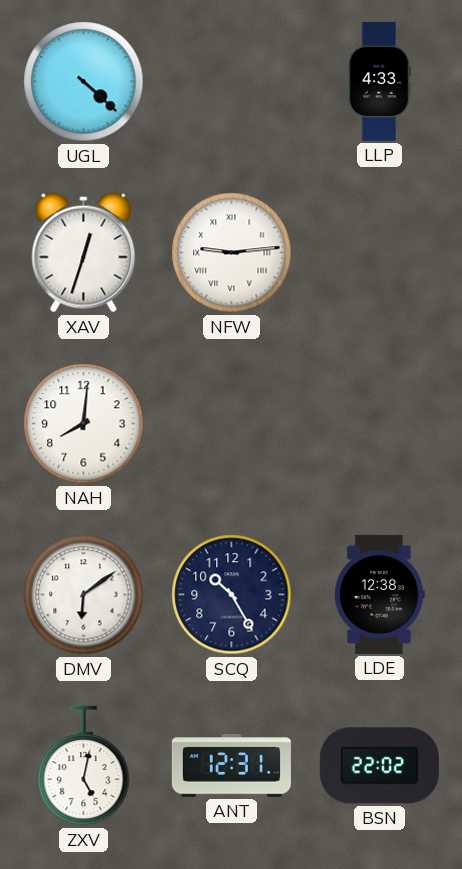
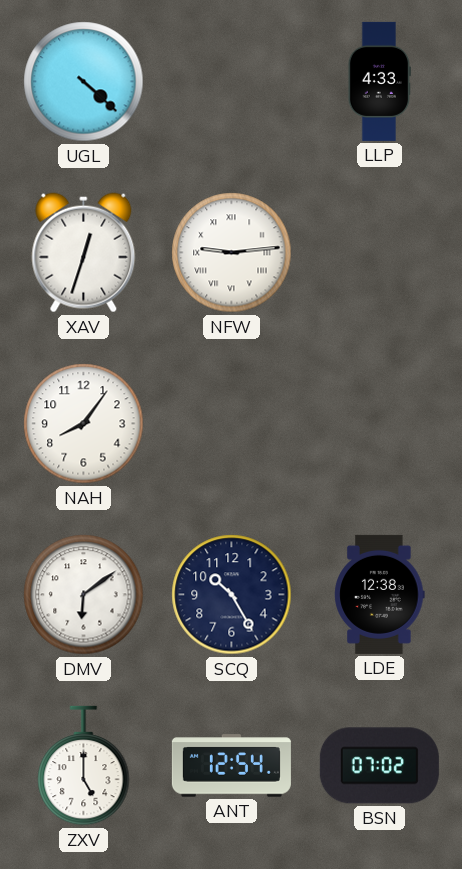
NAH: 8:01 -> 8:06 (84, 424)
ZXV: 5:02 -> 5:00 (84, 766)
ANT: 12:31 -> 12:54 (231, 766)
BSN: 22:02 -> 07:02 (379, 766)
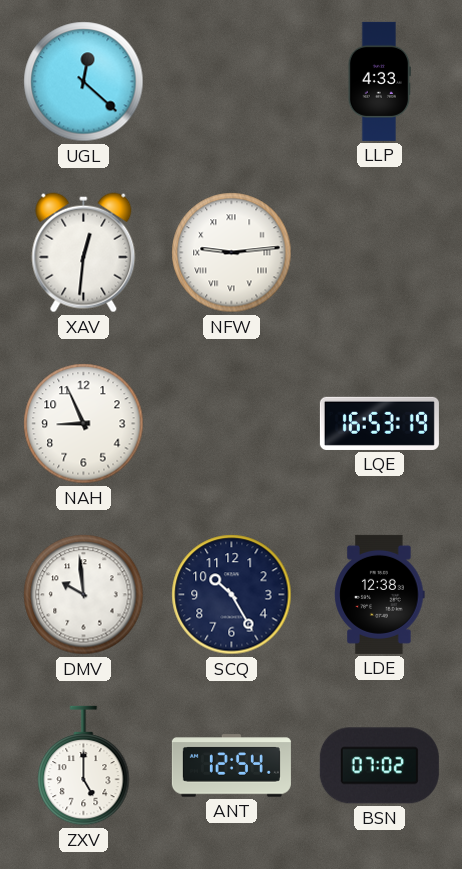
UGL: 4:22 -> 12:22 (84, 82)
XAV: 12:33 -> 12:31 (84, 253)
NAH: 8:06 -> 8:56 (84, 424)
LQE: none -> 16:53 (379, 423)
DMV: 6:09 -> 9:59 (84, 595)
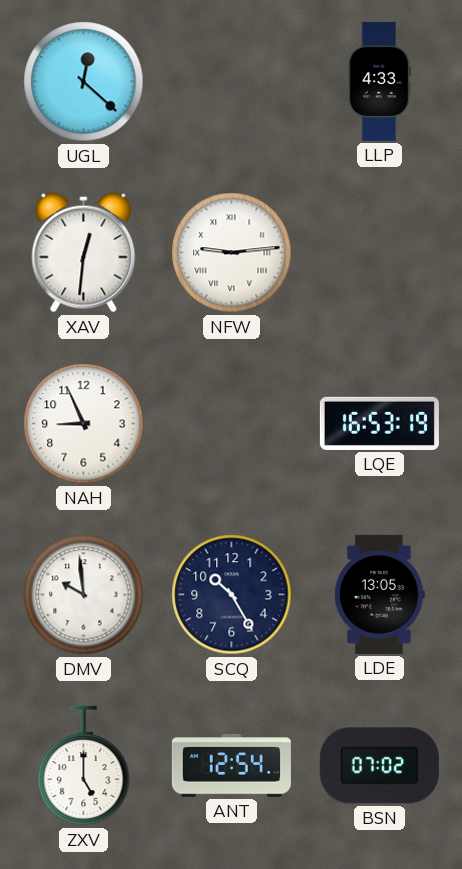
LDE: 12:38 -> 13:05 (380, 594)
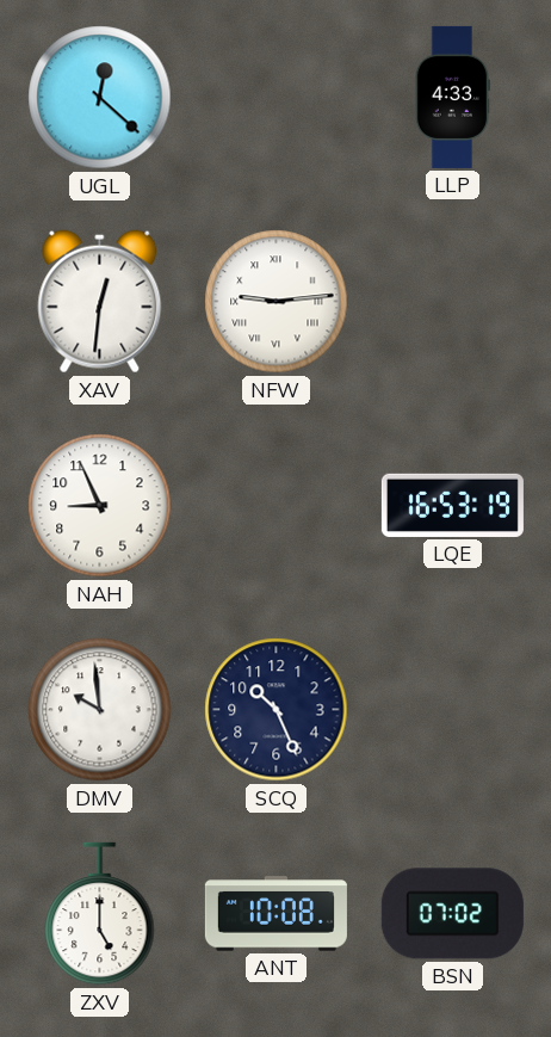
SCQ: 10:25 -> 10:26 (277, 710)
LDE: 13:05 -> none (380, 594)
ANT: 12:54 -> 10:08 (275, 914)
